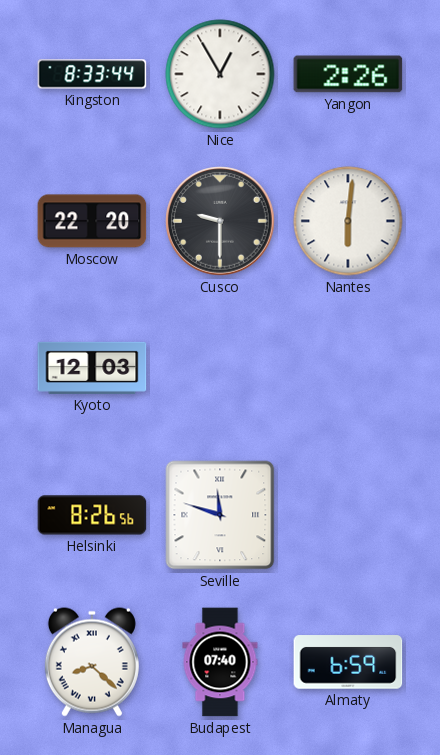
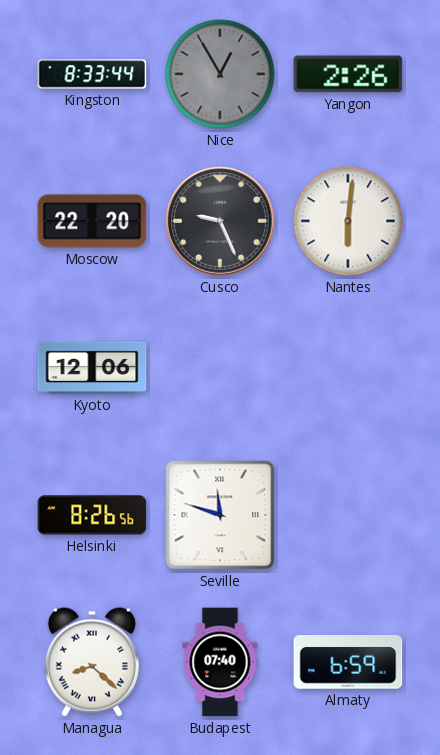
Nice dial: white -> grey (220, 74)
Cusco: 9:30 -> 9:26 (220, 221)
Kyoto: 12:03 -> 12:06 (92, 368)
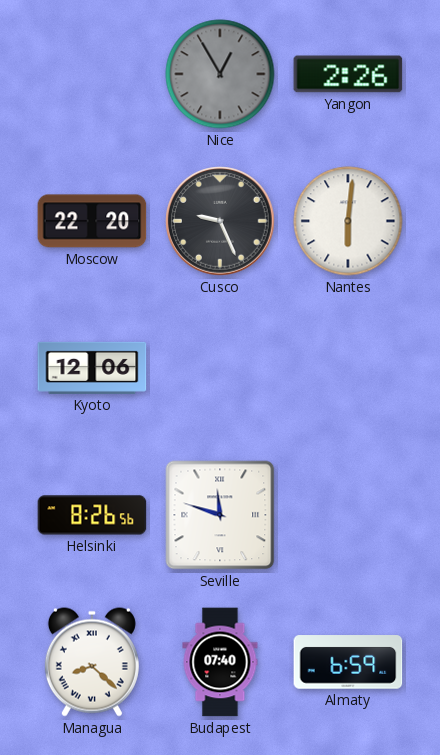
Kingston: 8:33 -> none (92, 74)
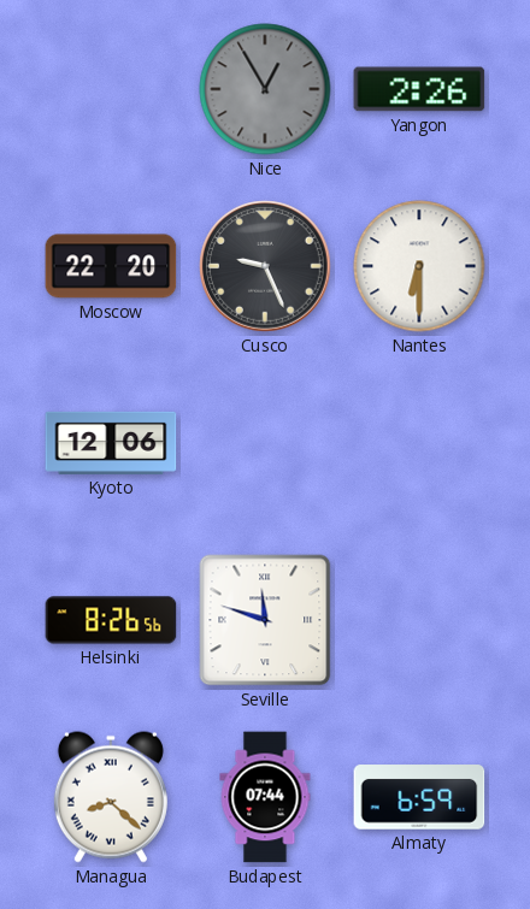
Nantes: 6:01 -> 6:30 (419, 266)
Budapest: 07:40 -> 07:44 (265, 797)
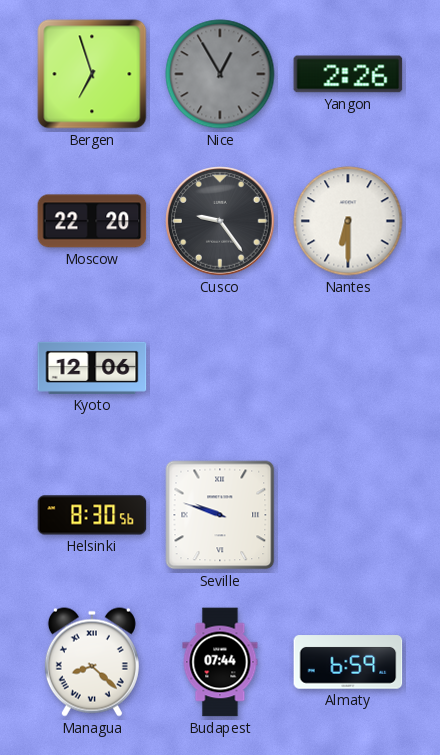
Bergen: none -> 6:57 (92, 74)
Cusco: 9:26 -> 9:24 (220, 221)
Helsinki: 8:26 -> 8:30 (92, 515)
Seville: 11:48 -> 9:48 (220, 515)
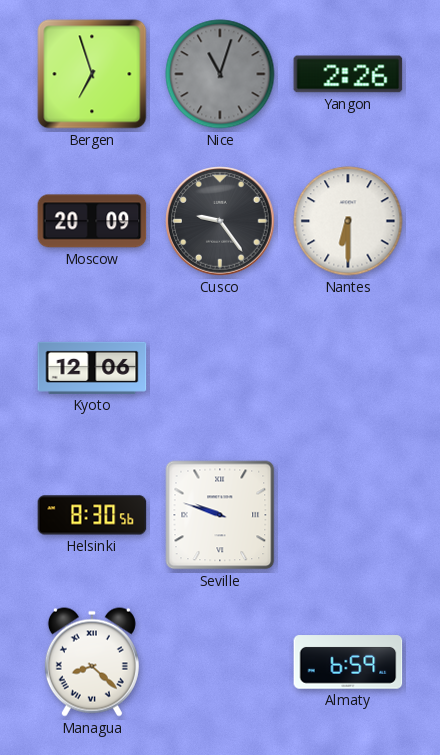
Nice: 12:55 -> 11:03 (220, 74)
Moscow: 22:20 -> 20:09 (92, 221)
Budapest: 07:44 -> none (220, 662)
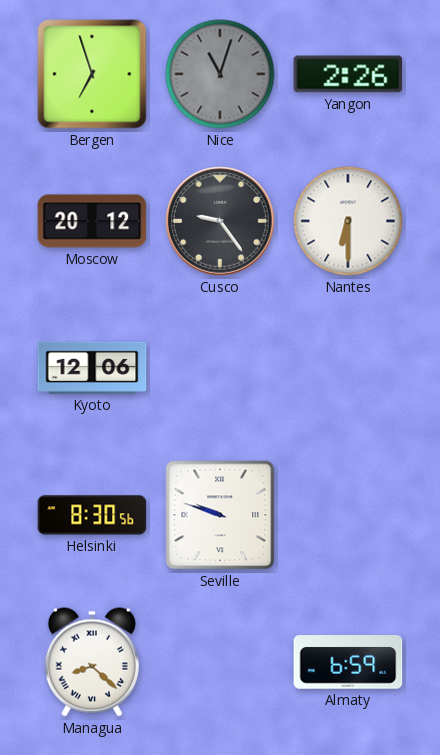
Moscow: 20:09 -> 20:12 (92, 221)
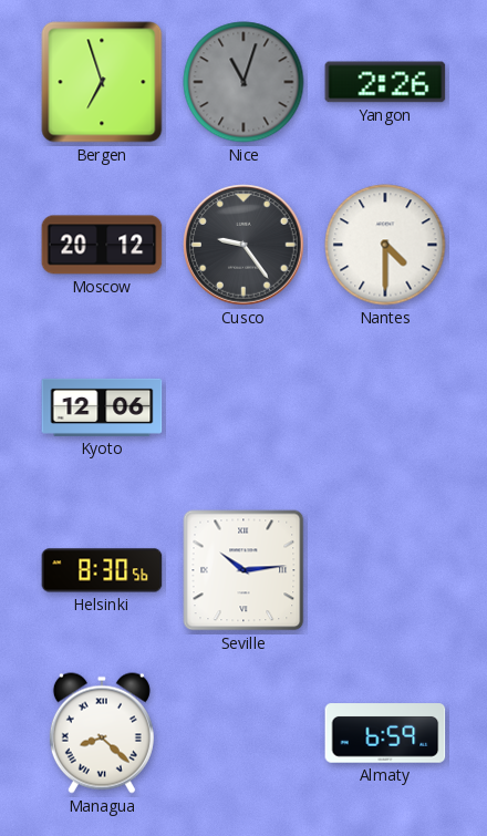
Nantes: 6:30 -> 4:30 (385, 245)
Seville: 9:48 -> 10:14 (244, 570)
